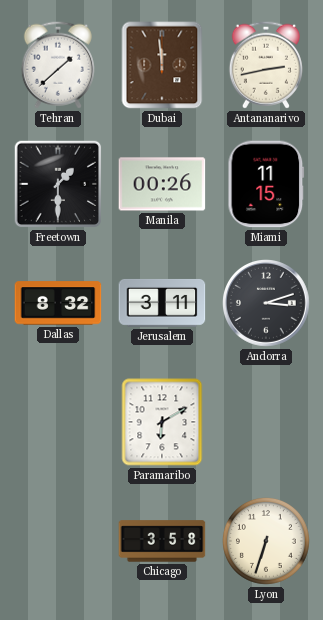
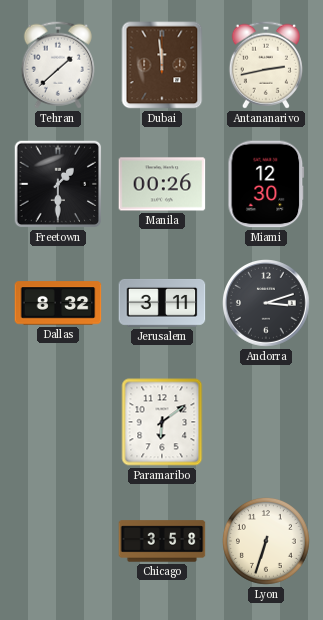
Miami: 11:15 -> 12:30 (266, 184)
Paramaribo: 6:10 -> 6:09 (162, 422)
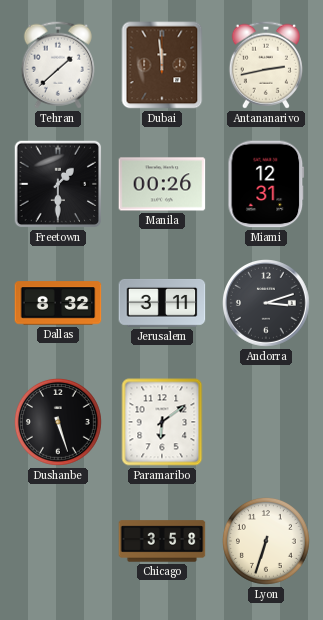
Miami: 12:30 -> 12:31 (266, 184)
Dushanbe: none -> 5:27 (58, 422)
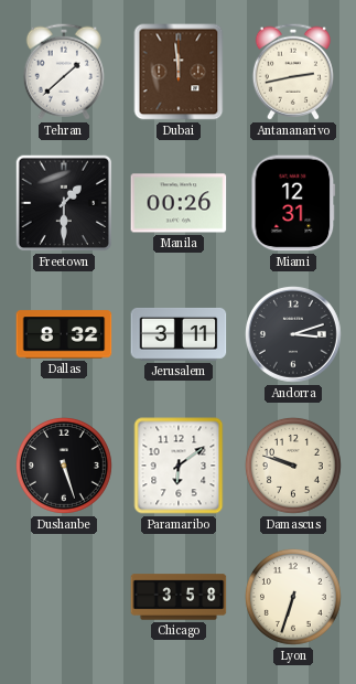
Damascus: none -> 9:48 (293, 466)
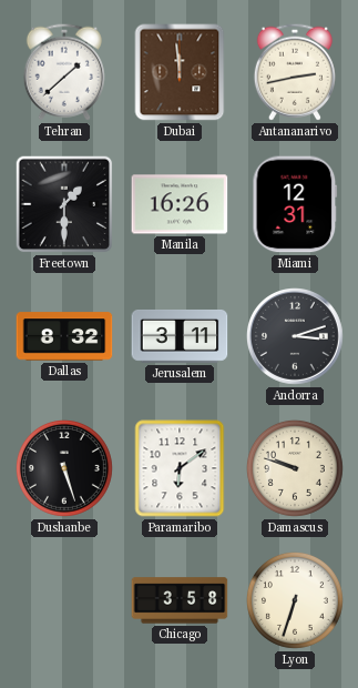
Manila: 00:26 -> 16:26 (180, 204)
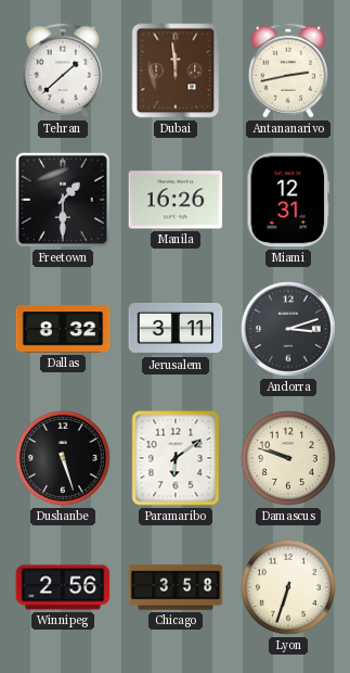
Winnipeg: none -> 2:56 (63, 587)
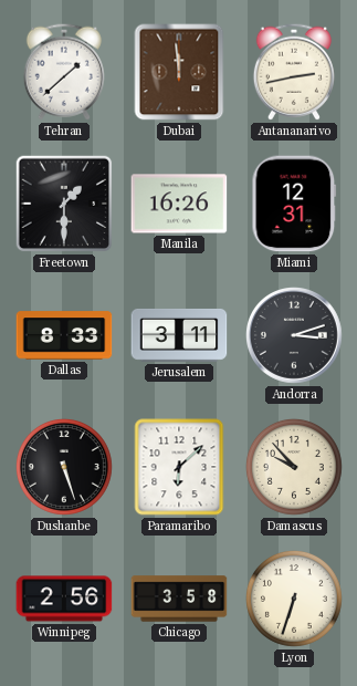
Dallas: 8:32 -> 8:33 (64, 335)
Paramaribo: 6:09 -> 6:08 (179, 467)
Damascus: 9:48 -> 9:53 (294, 467)
